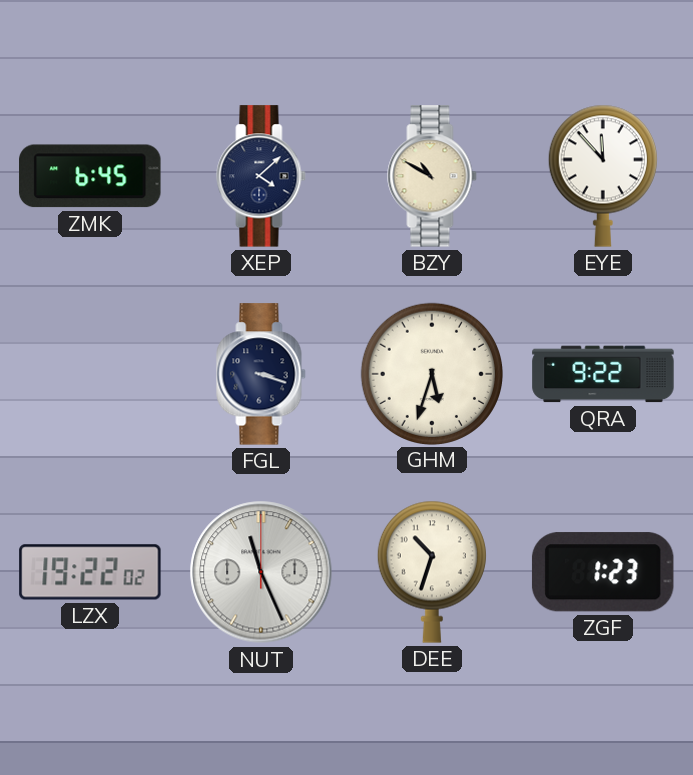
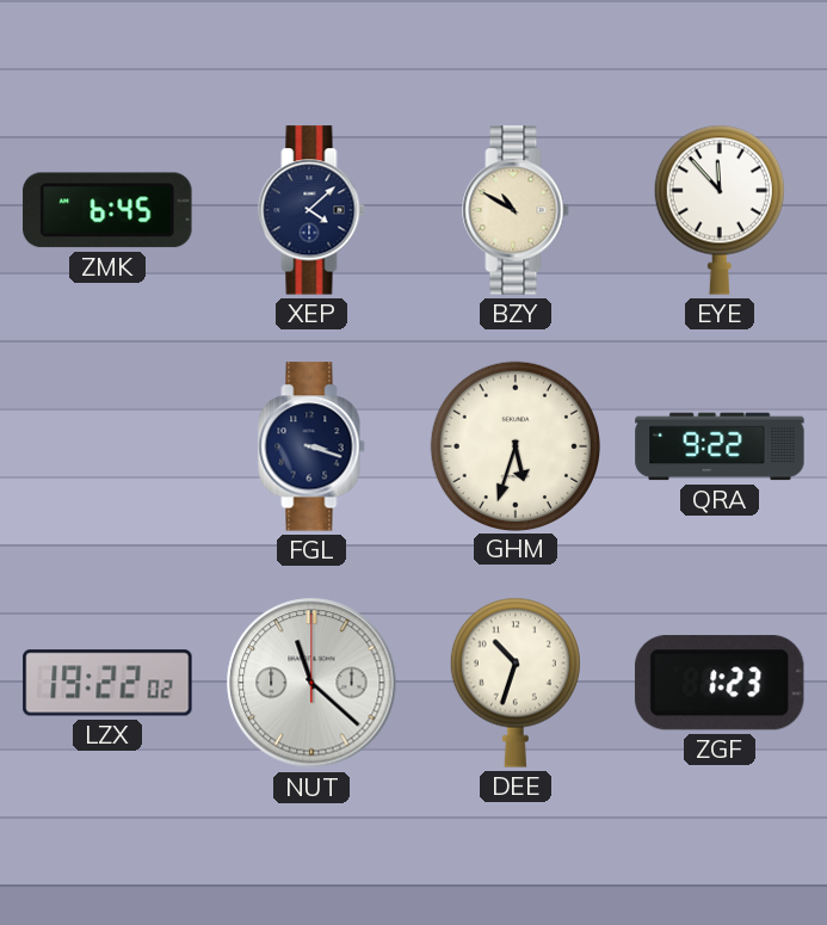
NUT: 11:26 -> 11:22 (311, 683)
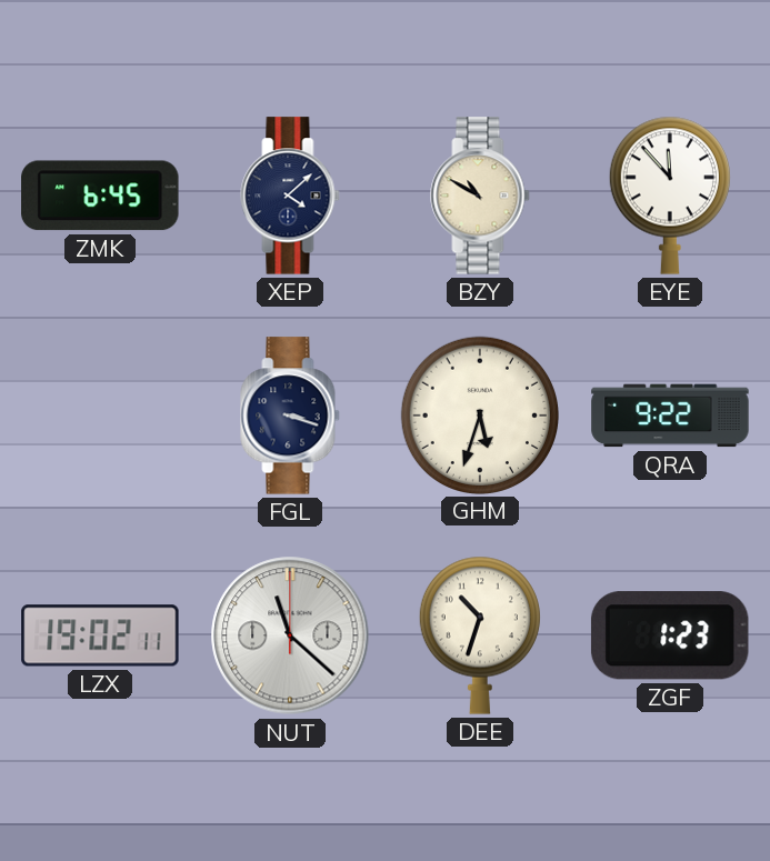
LZX: 19:22 -> 19:02 (100, 635)
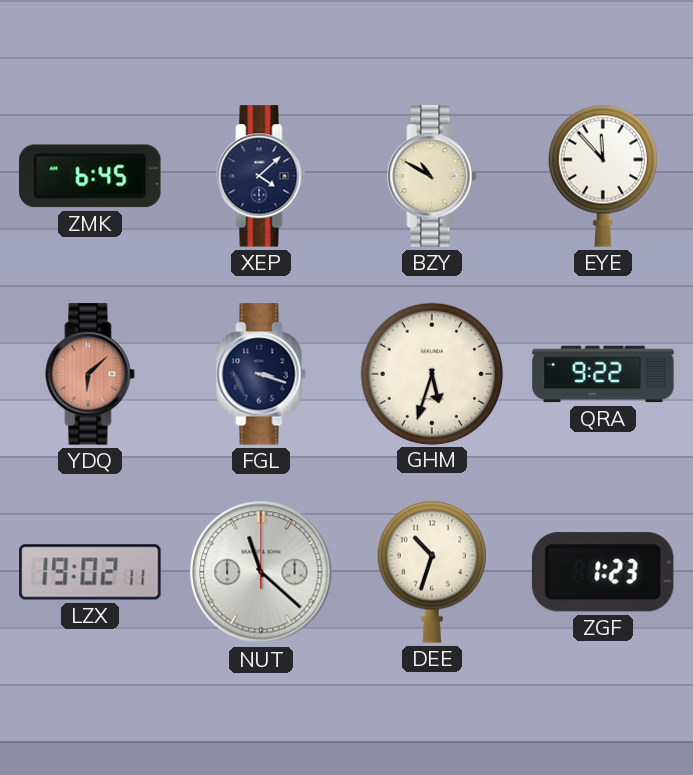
YDQ: none -> 6:08 (90, 374)
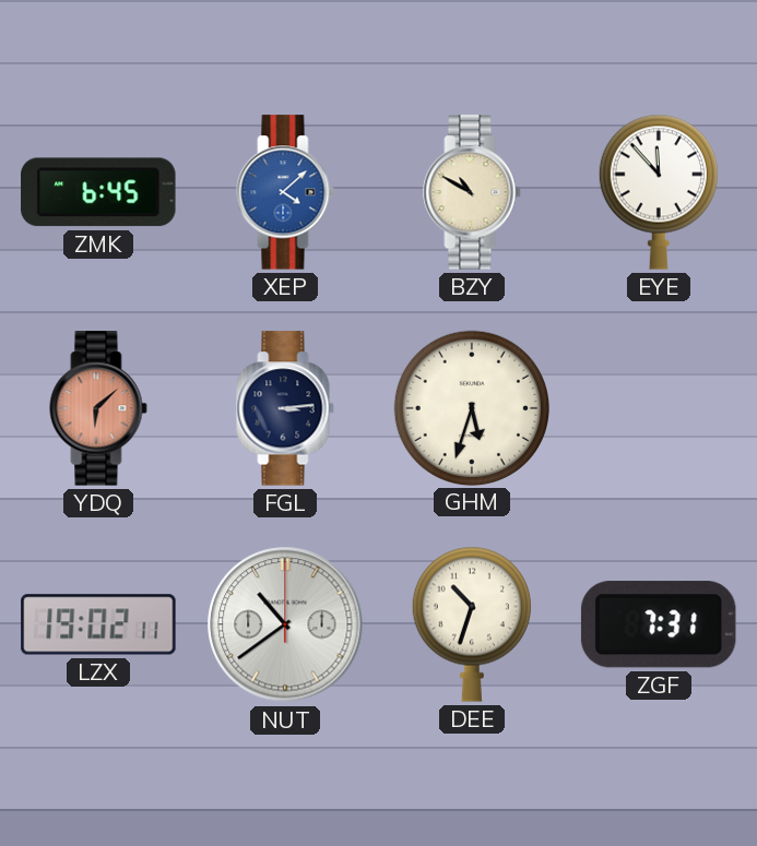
XEP dial: navy -> blue (285, 192)
FGL: 3:18 -> 3:14 (285, 408)
QRA: 9:22 -> none (603, 374)
NUT: 11:22 -> 10:39 (285, 624)
ZGF: 1:23 -> 7:31 (659, 624)
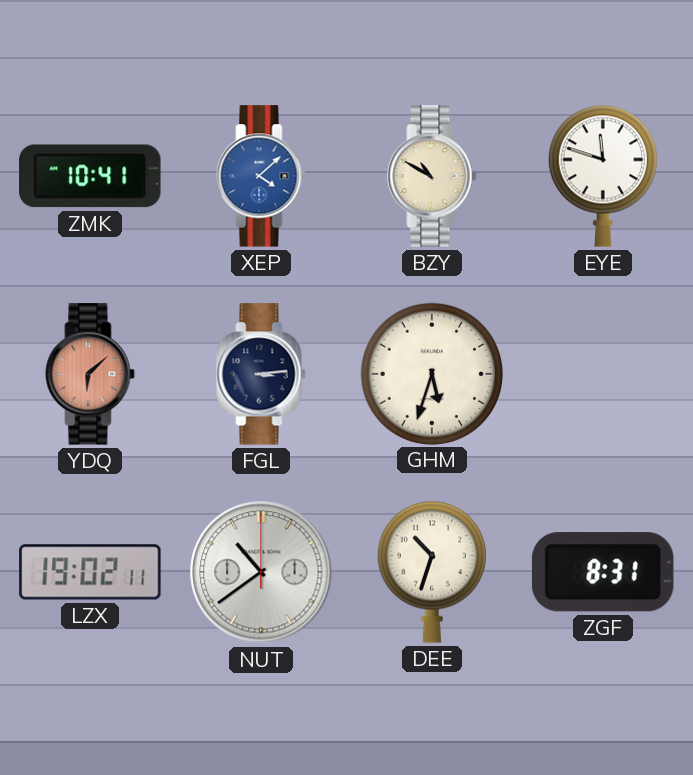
ZMK: 6:45 -> 10:41 (90, 176)
EYE: 11:53 -> 11:48 (603, 176)
ZGF: 7:31 -> 8:31 (603, 572)
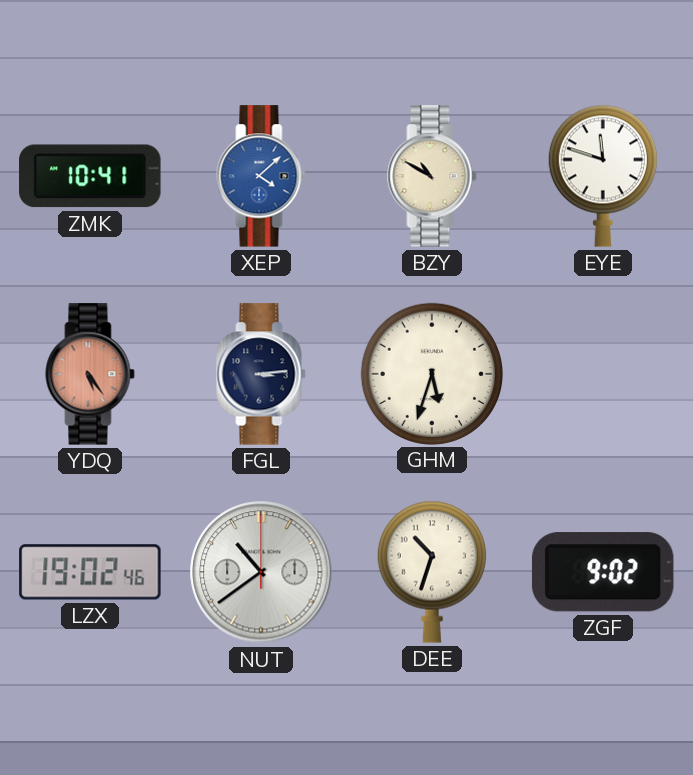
YDQ: 6:08 -> 5:24 (90, 374)
LZX: 19:02:11 -> 19:02:46 (90, 572)
ZGF: 8:31 -> 9:02 (603, 572)
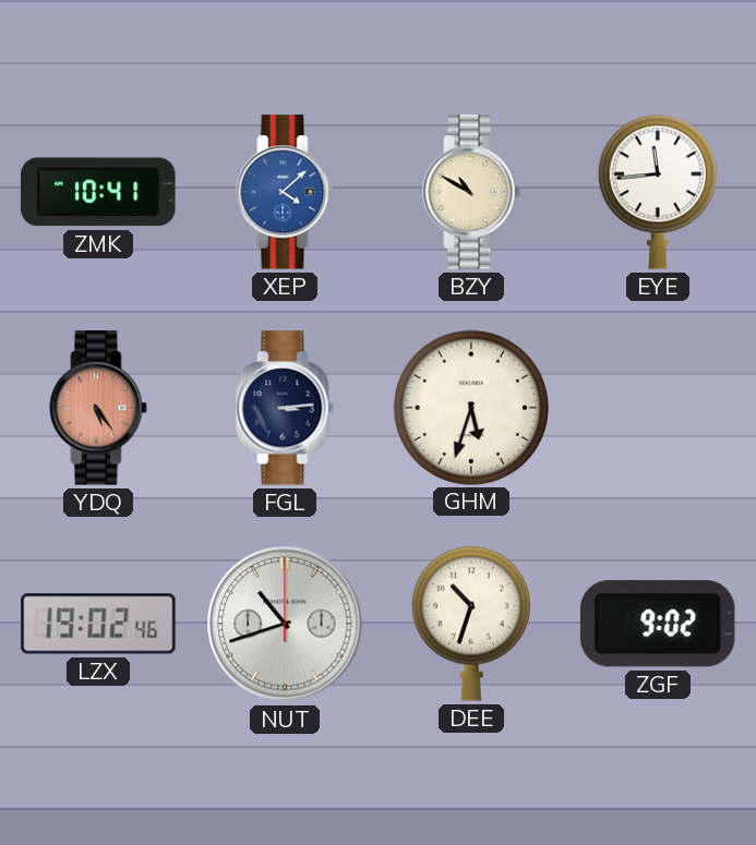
EYE: 11:48 -> 11:44 (658, 192)
NUT: 10:39 -> 10:42 (285, 624)
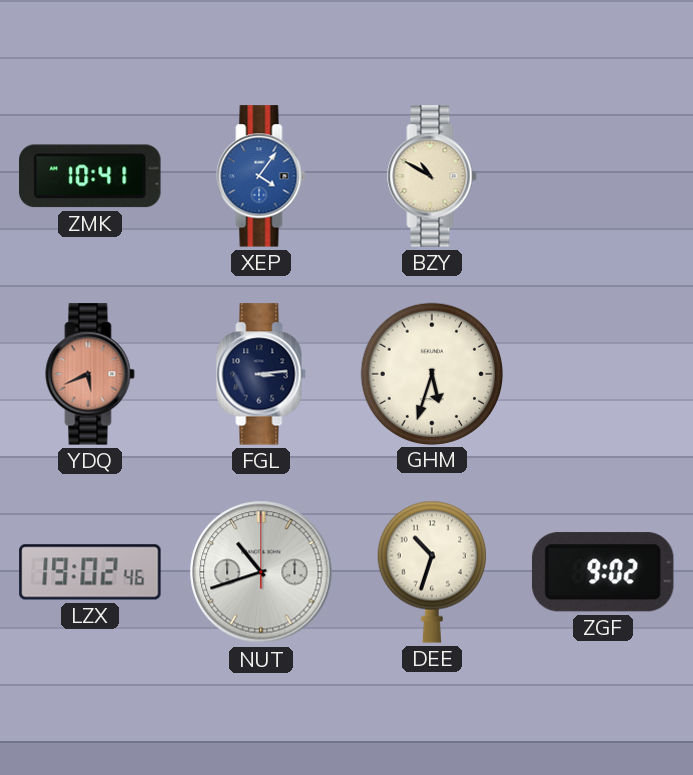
XEP: 4:08 -> 4:06 (261, 176)
EYE: 11:44 -> none (658, 192)
YDQ: 5:24 -> 5:41 (90, 374)
